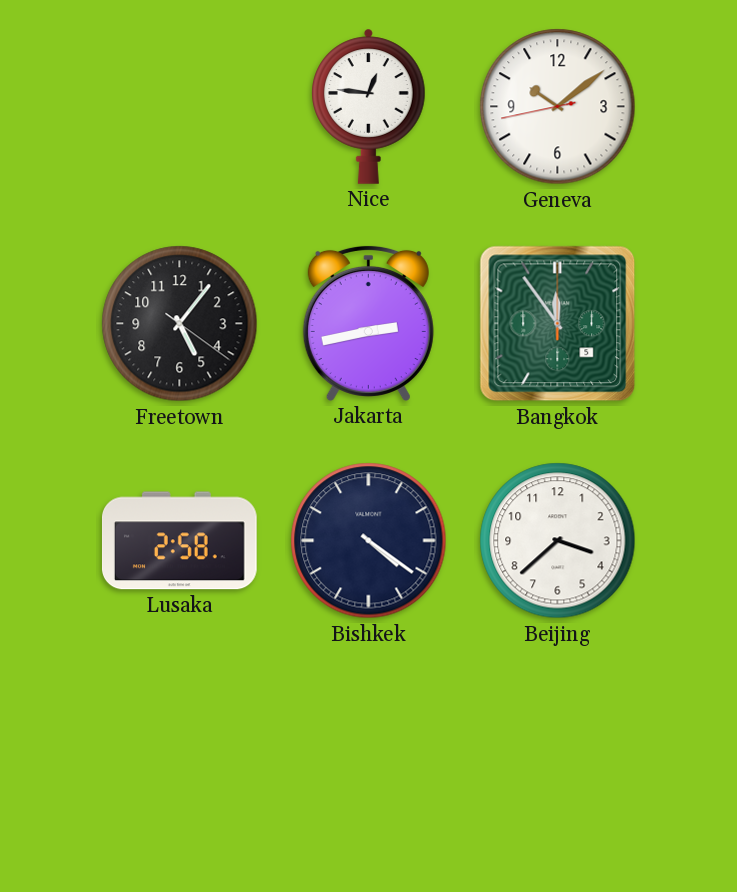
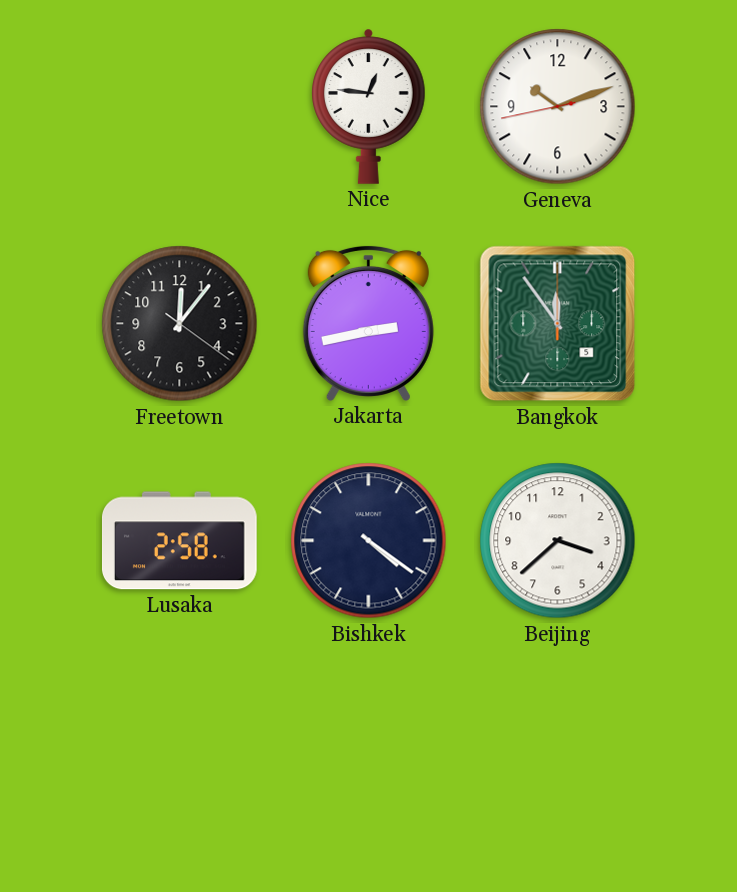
Geneva: 10:08 -> 10:11 (558, 107)
Freetown: 5:06 -> 12:06 (180, 324)
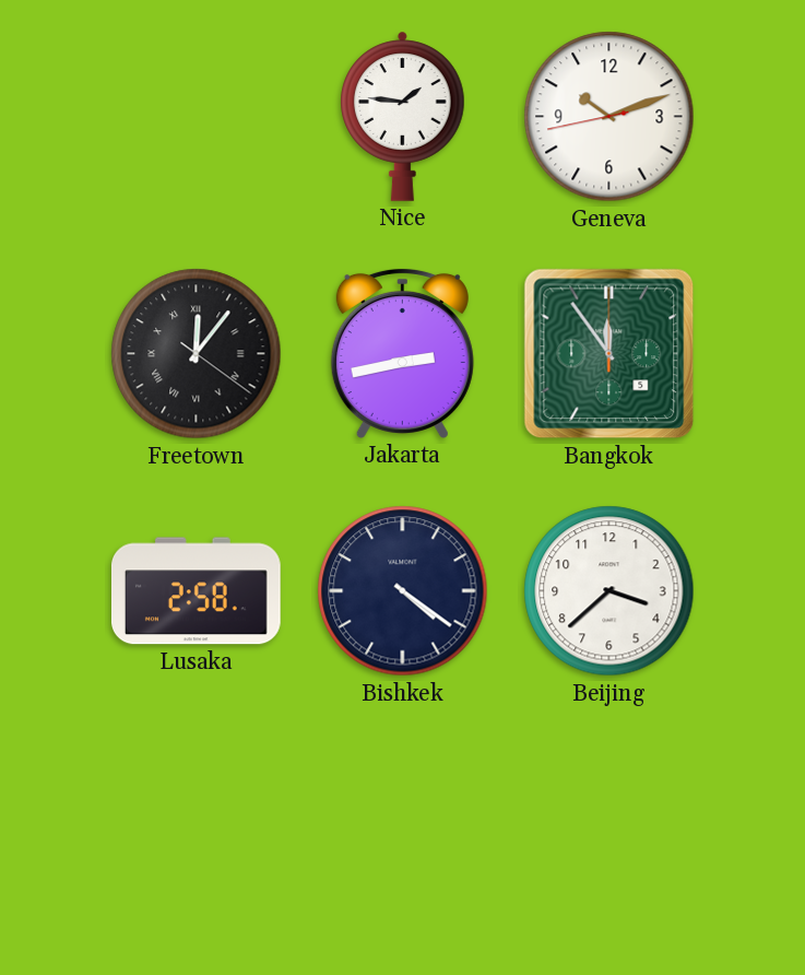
Nice: 12:46 -> 1:46 (403, 116)
Freetown numerals: Arabic -> Roman (197, 354)
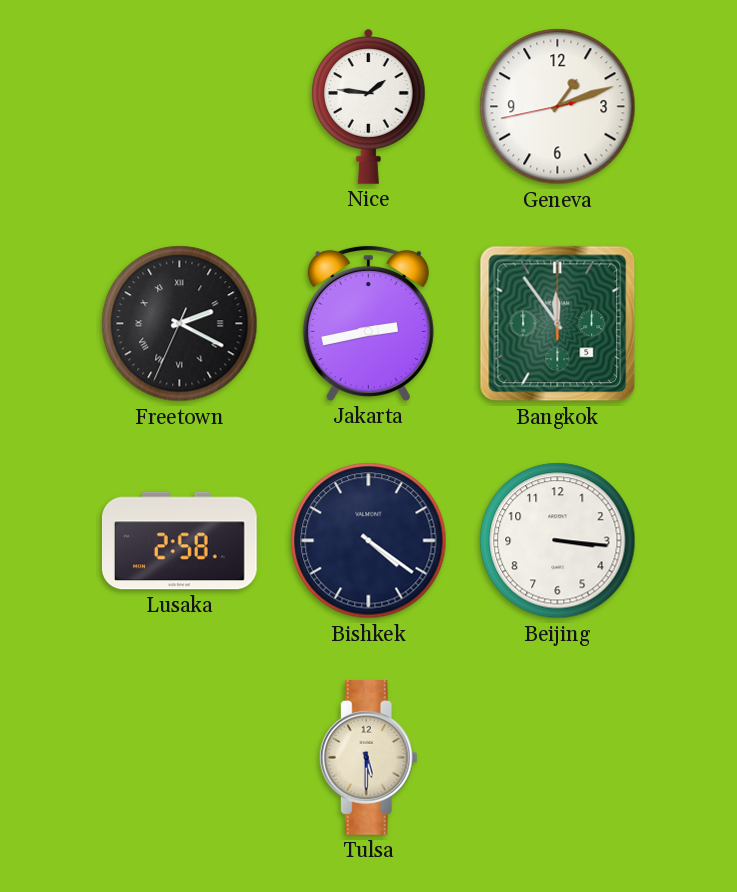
Geneva: 10:11 -> 1:11 (558, 107)
Freetown: 12:06 -> 2:19 (180, 324)
Beijing: 3:38 -> 3:16 (558, 541)
Tulsa: none -> 5:30 (368, 758)
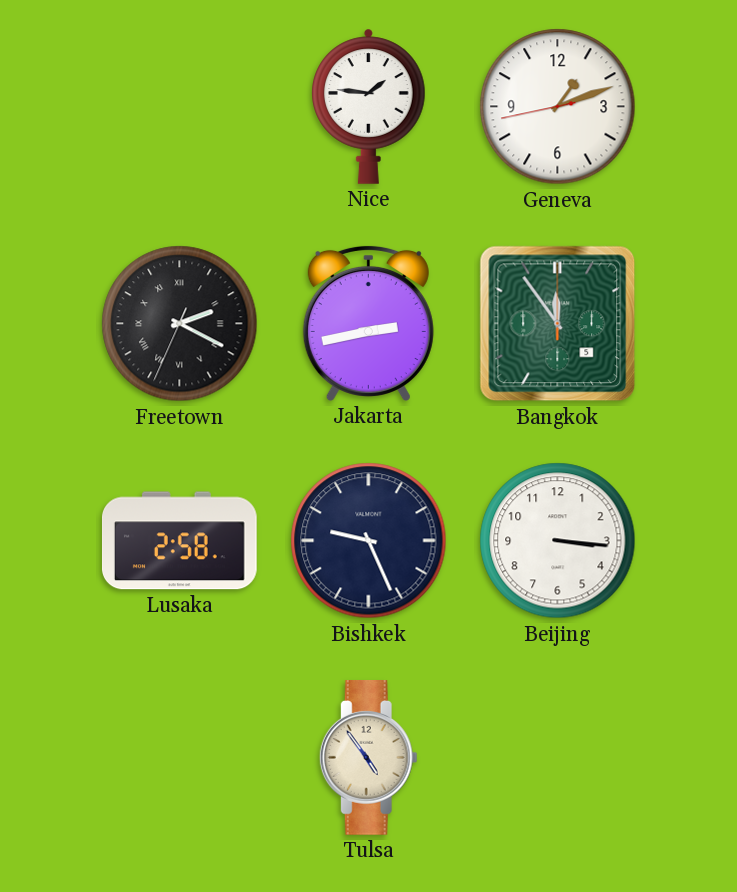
Bishkek: 4:21 -> 9:26 (369, 541)
Tulsa: 5:30 -> 4:54 (368, 758)
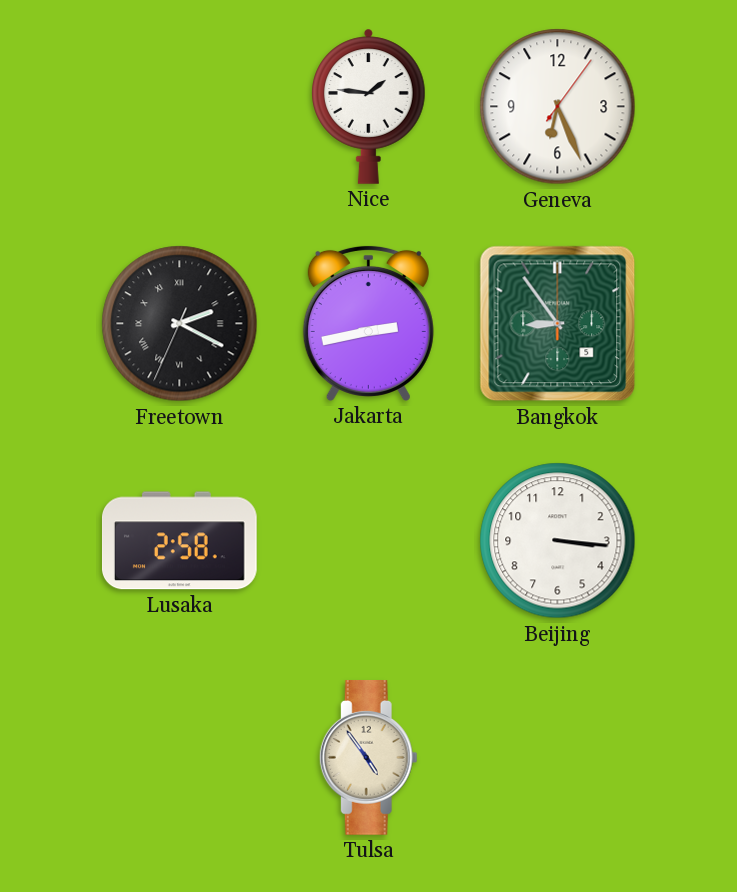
Geneva: 1:11 -> 6:26 (558, 107)
Bangkok: 11:54 -> 8:54 (558, 324)
Bishkek: 9:26 -> none (369, 541)
